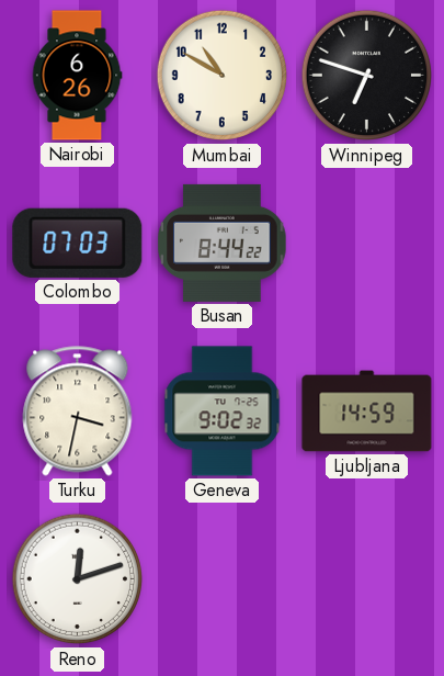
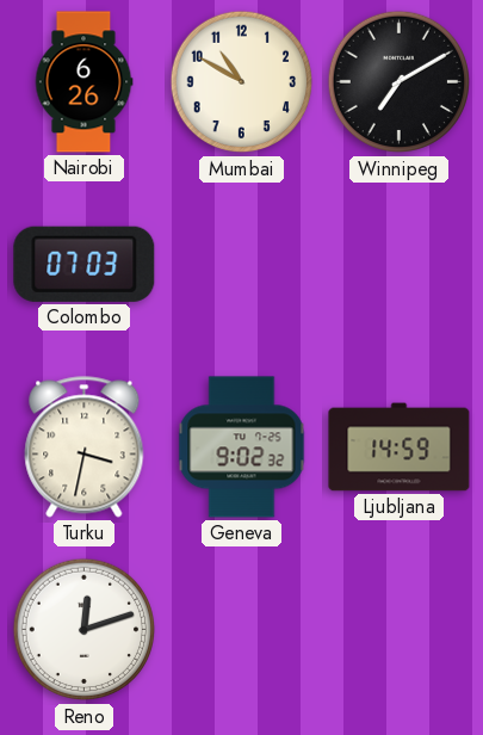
Winnipeg: 6:48 -> 7:10 (400, 82)
Busan: 8:44 -> none (223, 243)
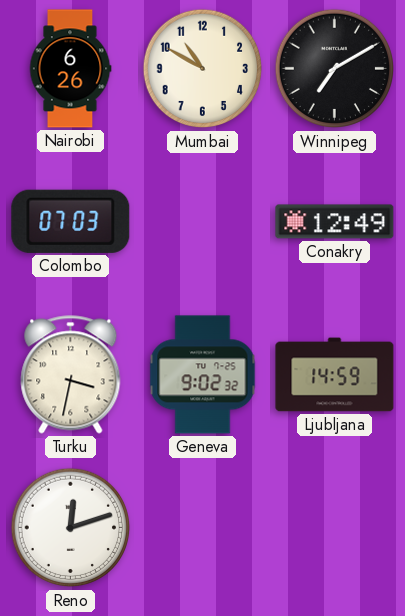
Conakry: none -> 12:49 (335, 222)
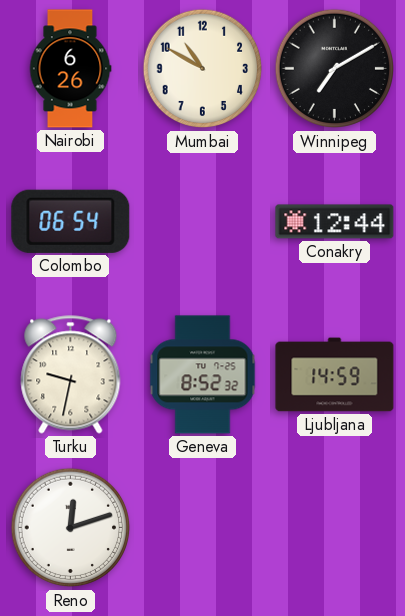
Colombo: 07:03 -> 06:54 (71, 221)
Conakry: 12:49 -> 12:44 (335, 222)
Turku: 3:32 -> 9:32 (71, 375)
Geneva: 9:02 -> 8:52 (203, 375)
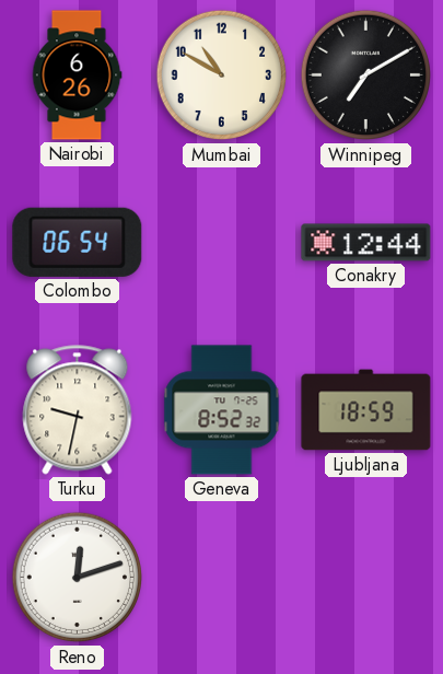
Ljubljana: 14:59 -> 18:59 (366, 410)
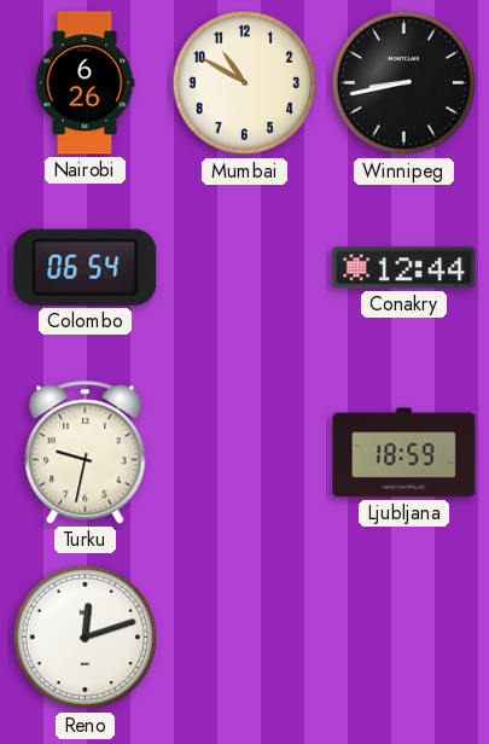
Winnipeg: 7:10 -> 8:43 (404, 83)
Geneva: 8:52 -> none (222, 410)
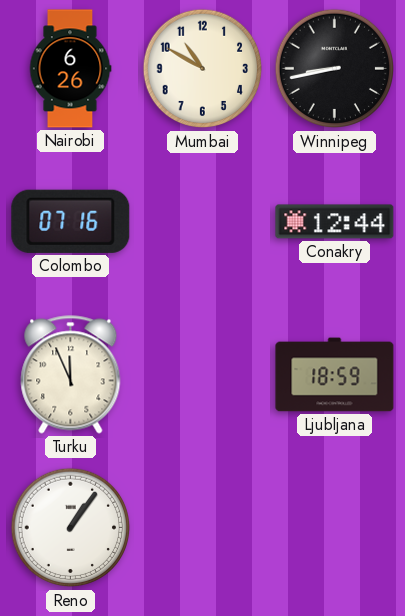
Colombo: 06:54 -> 07:16 (71, 221)
Turku: 9:32 -> 11:56 (71, 375)
Reno: 12:12 -> 1:06 (71, 528)
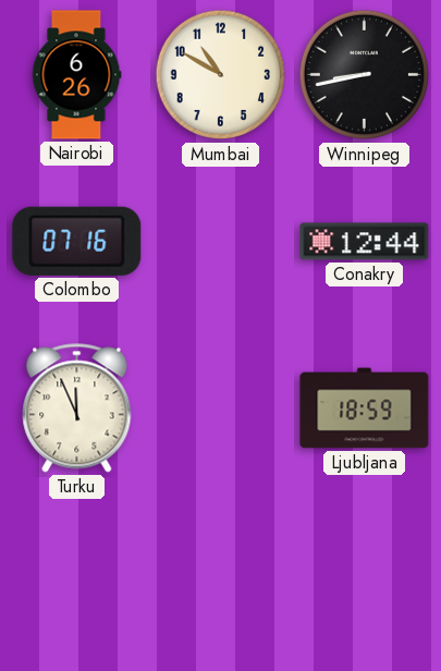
Reno: 1:06 -> none (71, 528)
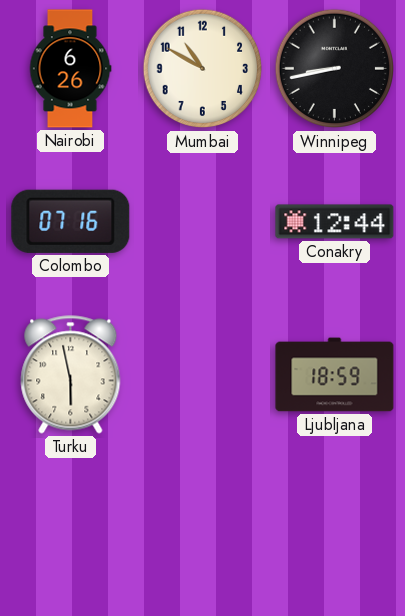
Turku: 11:56 -> 5:58 (71, 375)
